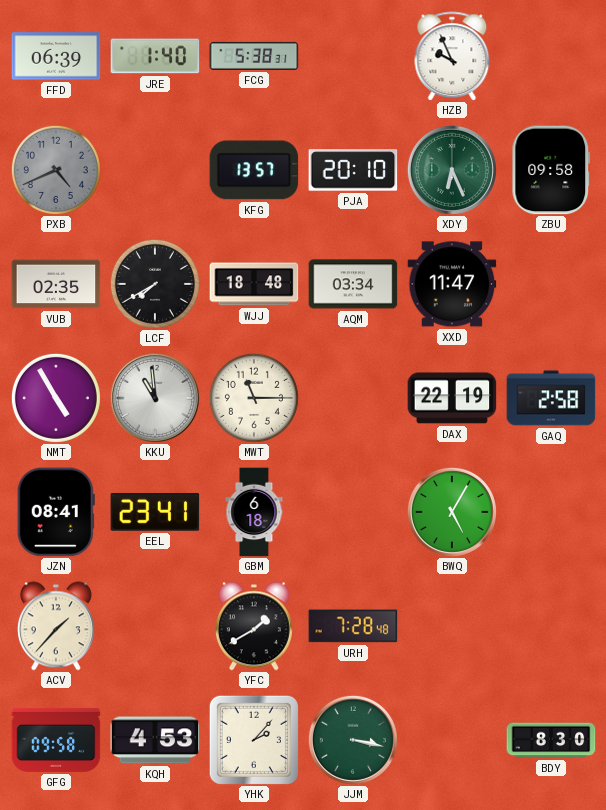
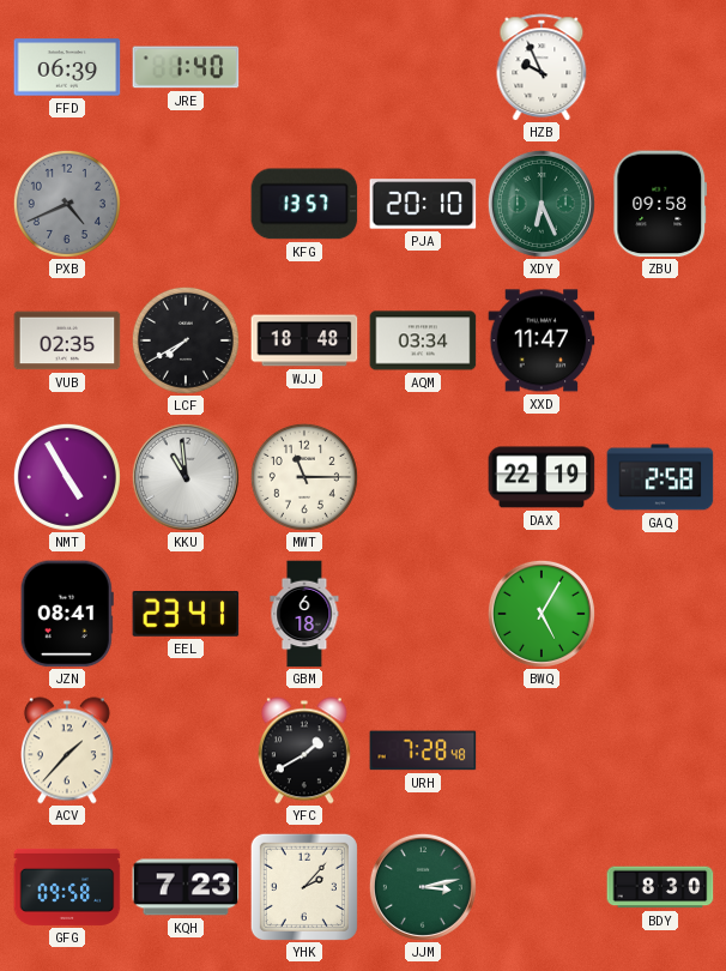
FCG: 5:38 -> none (254, 56)
KQH: 4:53 -> 7:23 (186, 887)
JJM: 3:17 -> 3:13 (423, 887)
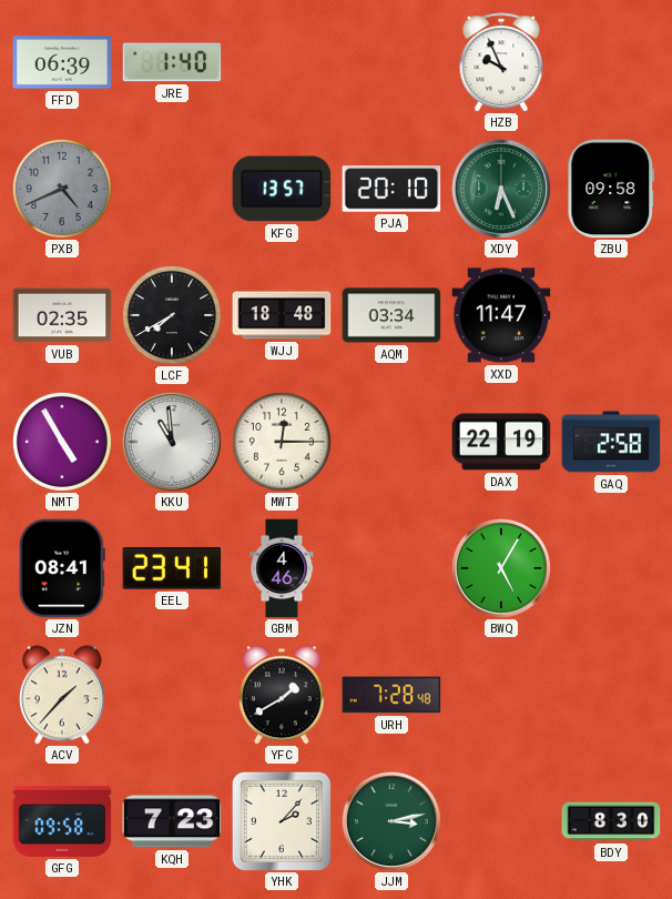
MWT: 11:15 -> 12:15 (282, 442)
GBM: 6:18 -> 4:46 (282, 568)
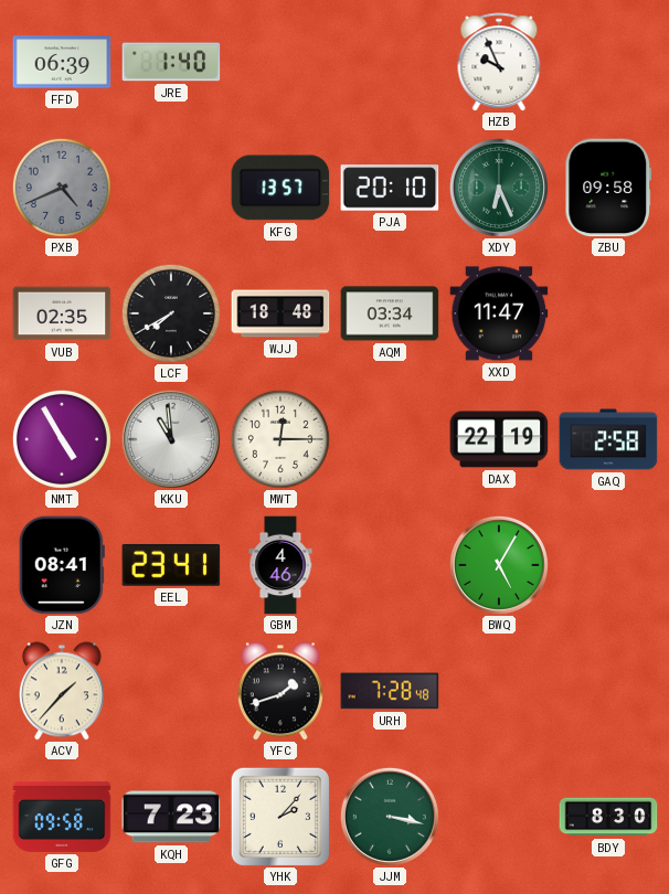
YFC: 1:40 -> 1:42 (280, 691)
JJM: 3:13 -> 3:17 (390, 817)
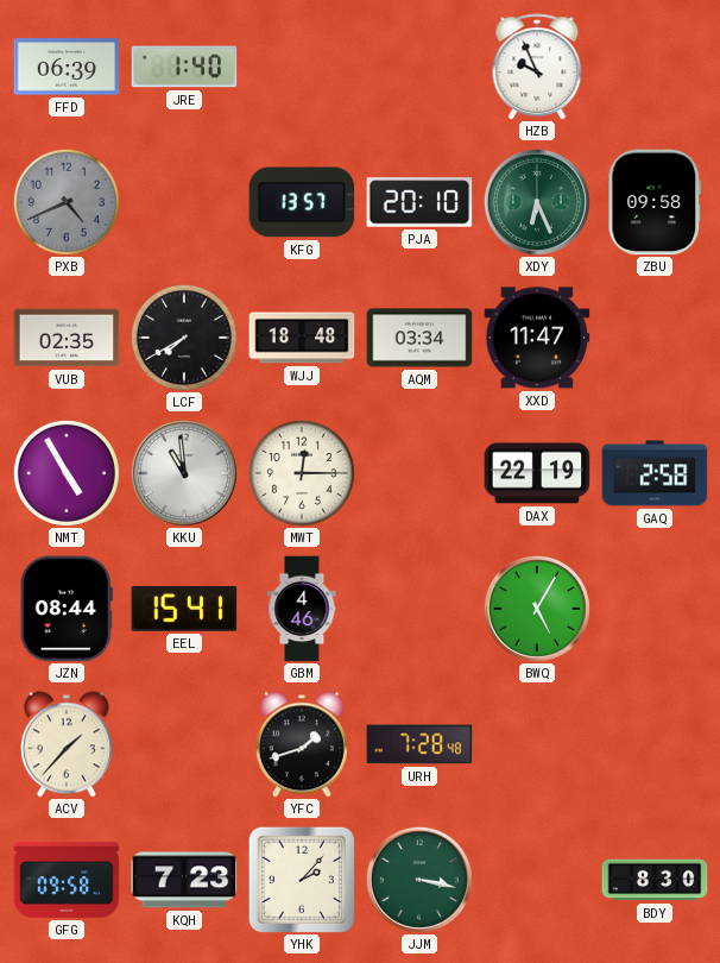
JZN: 08:41 -> 08:44 (67, 609)
EEL: 23:41 -> 15:41 (184, 609)
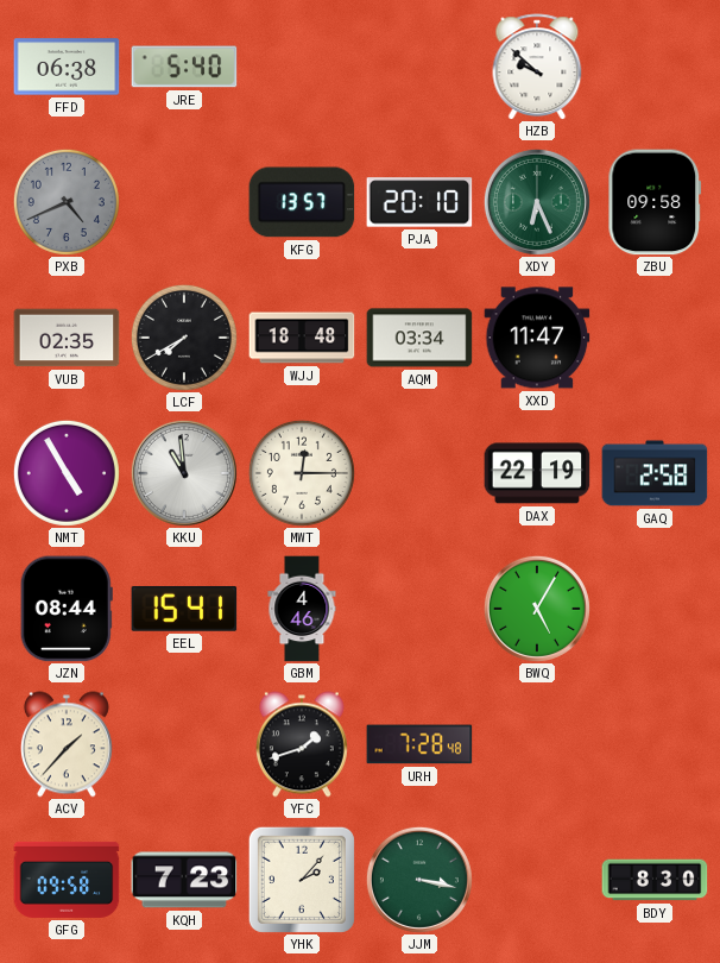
FFD: 06:39 -> 06:38 (67, 67)
JRE: 1:40 -> 5:40 (184, 67)
HZB: 9:56 -> 9:52 (537, 67)
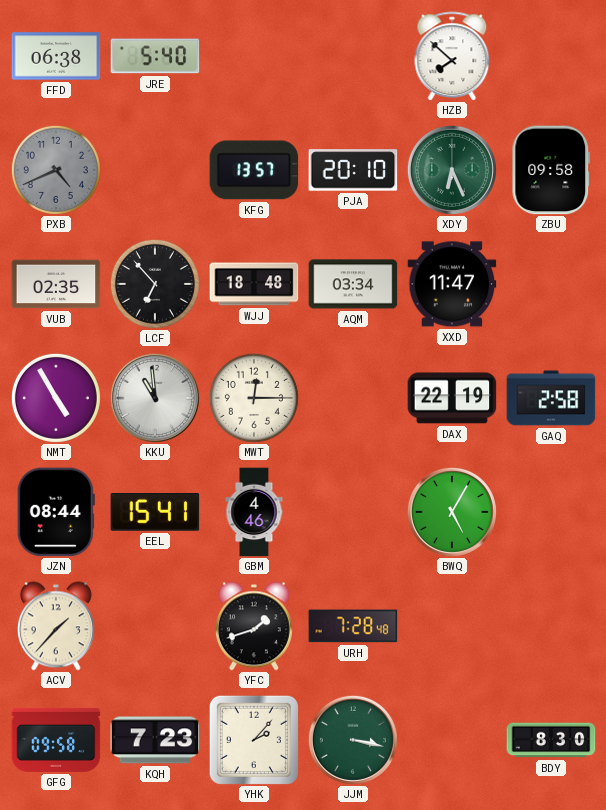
HZB: 9:52 -> 7:52 (452, 56)
LCF: 7:40 -> 6:53 (155, 284)
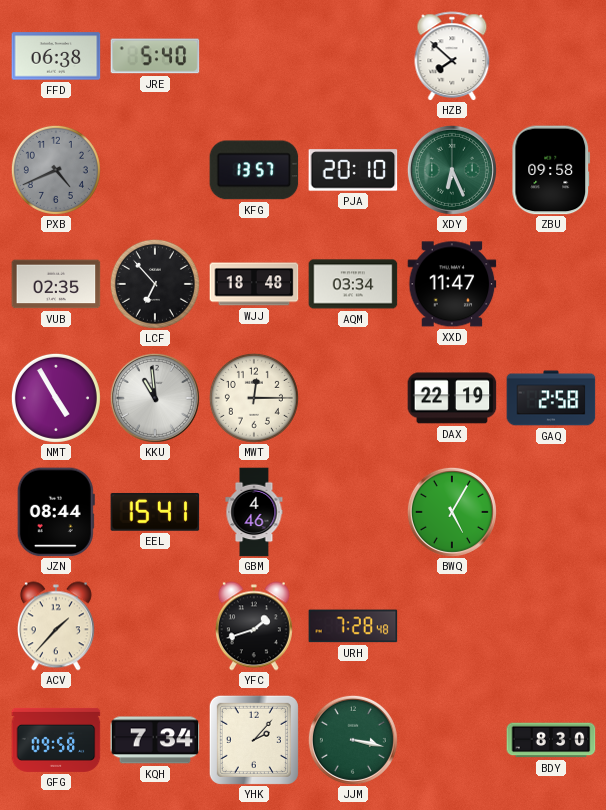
KQH: 7:23 -> 7:34 (155, 740)
